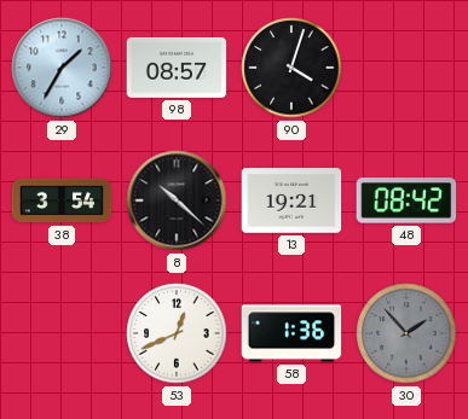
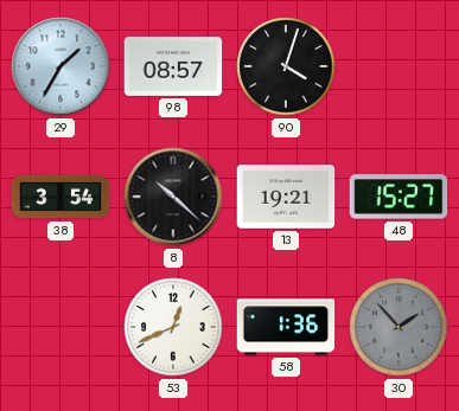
48: 08:42 -> 15:27 (399, 197)
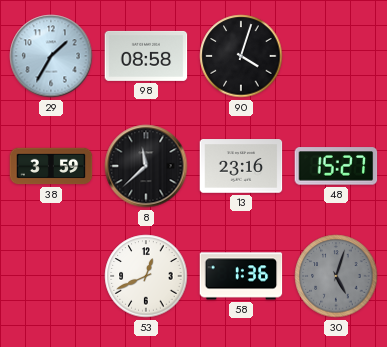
98: 08:57 -> 08:58 (146, 56)
38: 3:54 -> 3:59 (51, 166)
8: 10:22 -> 11:38 (146, 166)
13: 19:21 -> 23:16 (241, 166)
30: 1:53 -> 5:03 (336, 276)
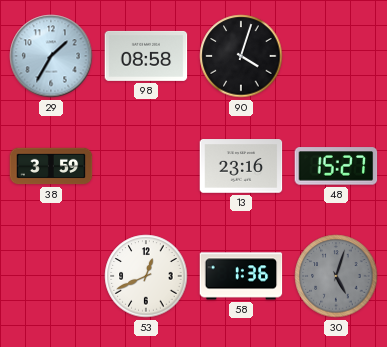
8: 11:38 -> none (146, 166)
